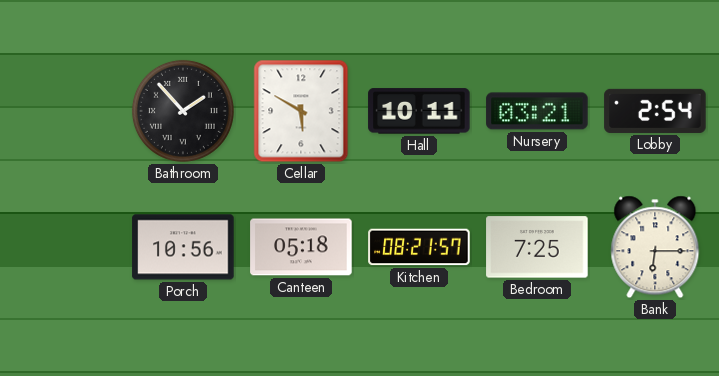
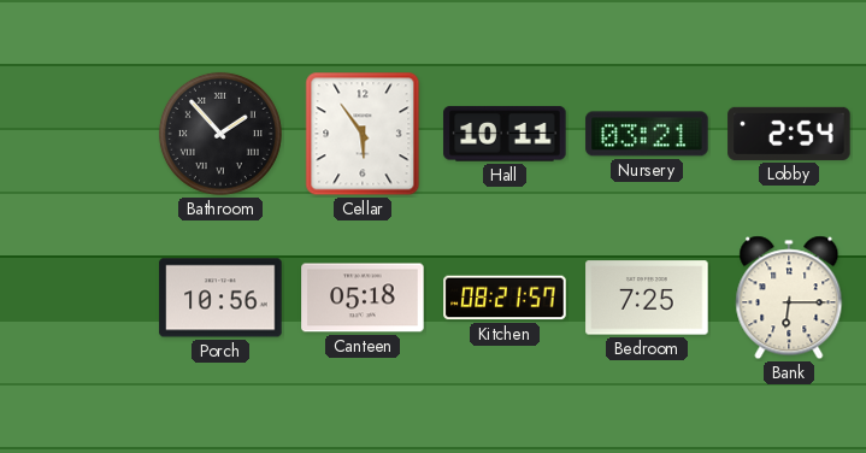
Cellar: 5:50 -> 5:54 (363, 134)
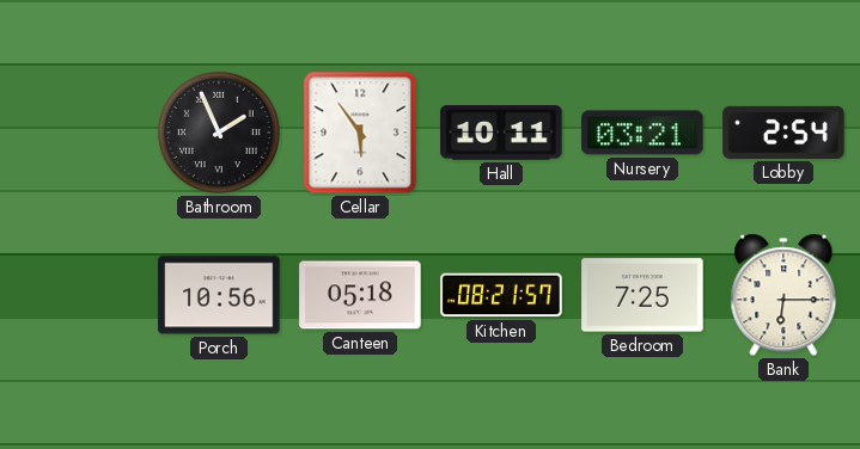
Bathroom: 1:53 -> 1:56 (219, 133)
